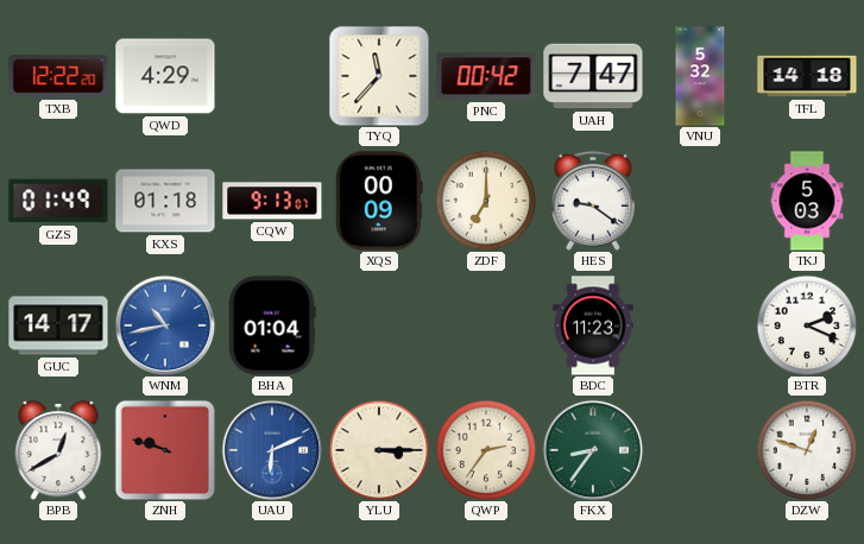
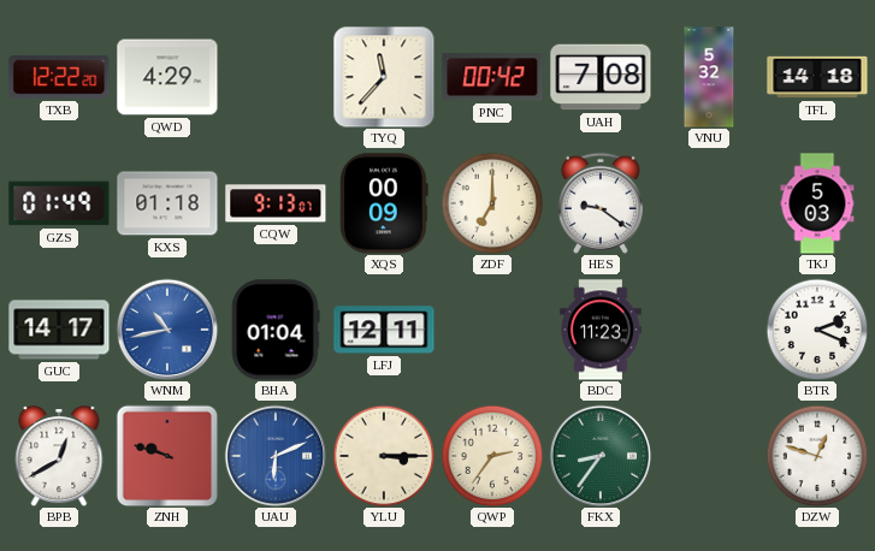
UAH: 7:47 -> 7:08 (601, 77)
LFJ: none -> 12:11 (384, 330)
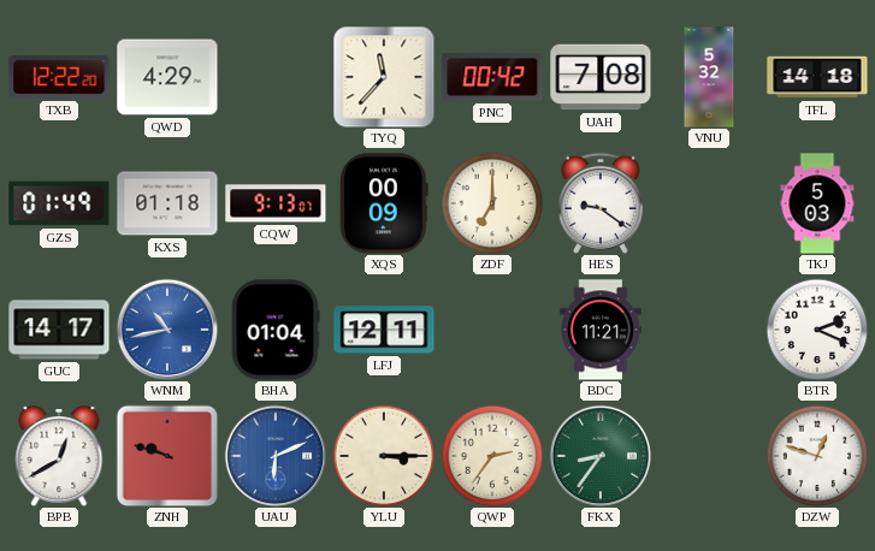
BDC: 11:23 -> 11:21 (601, 330)
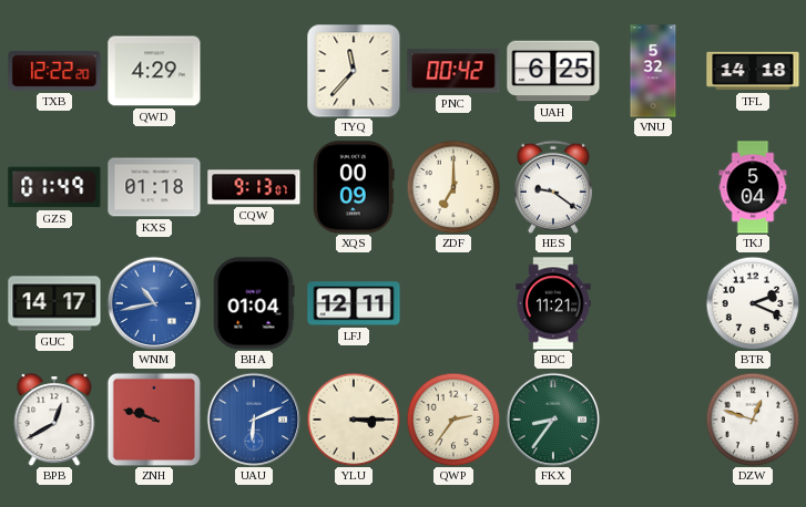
UAH: 7:08 -> 6:25 (553, 71)
TKJ: 5:03 -> 5:04 (753, 187)
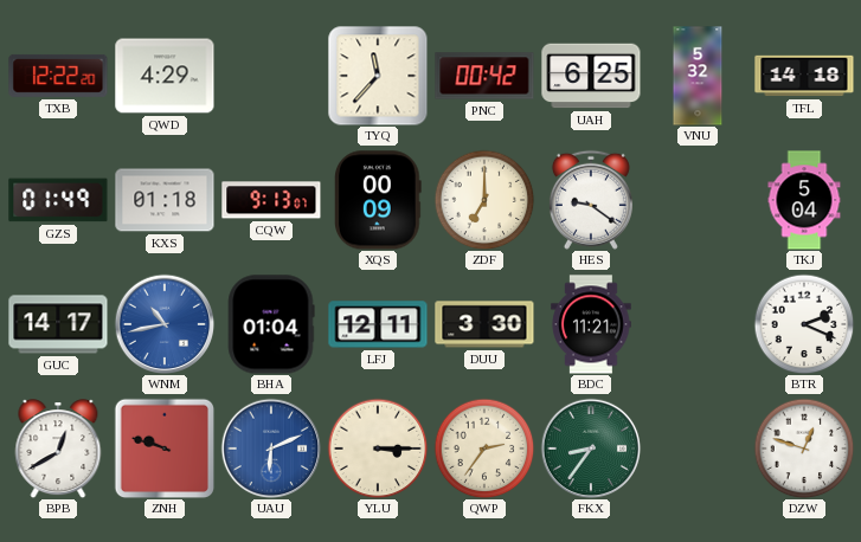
DUU: none -> 3:30 (484, 324)
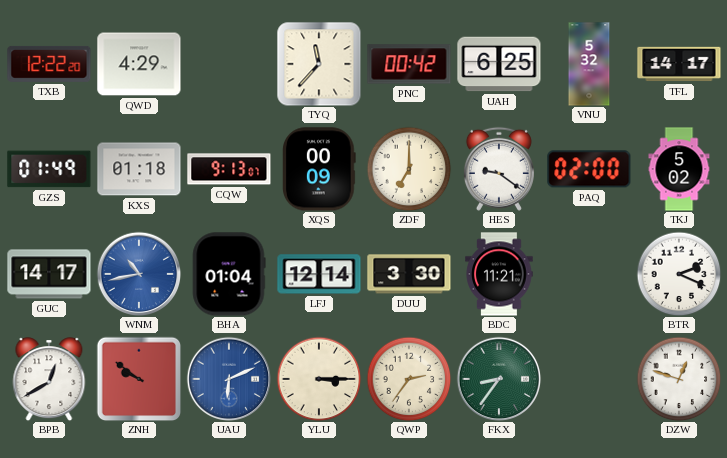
TFL: 14:18 -> 14:17 (679, 64)
PAQ: none -> 02:00 (589, 169)
TKJ: 5:04 -> 5:02 (679, 169)
LFJ: 12:11 -> 12:14 (319, 274)
ZNH: 9:48 -> 9:51 (139, 379)
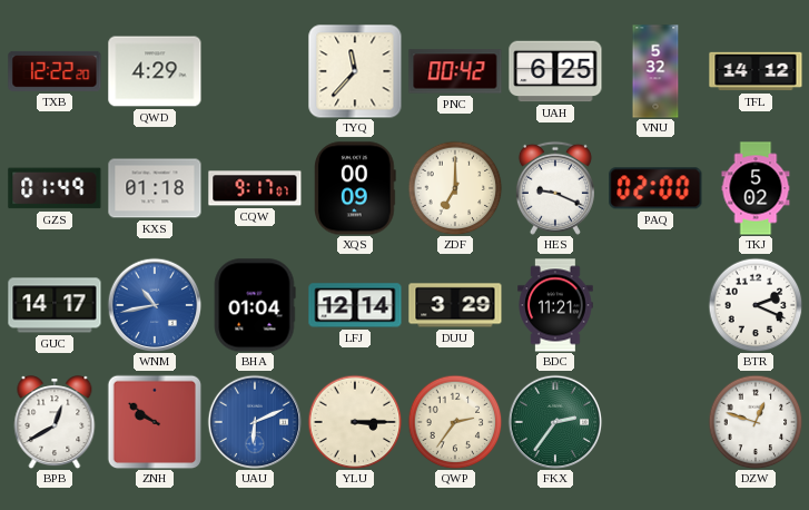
TFL: 14:17 -> 14:12 (756, 71)
CQW: 9:13 -> 9:17 (255, 188)
HES: 9:21 -> 9:19 (555, 188)
DUU: 3:30 -> 3:29 (455, 305)
FKX: 8:36 -> 2:36 (555, 422)
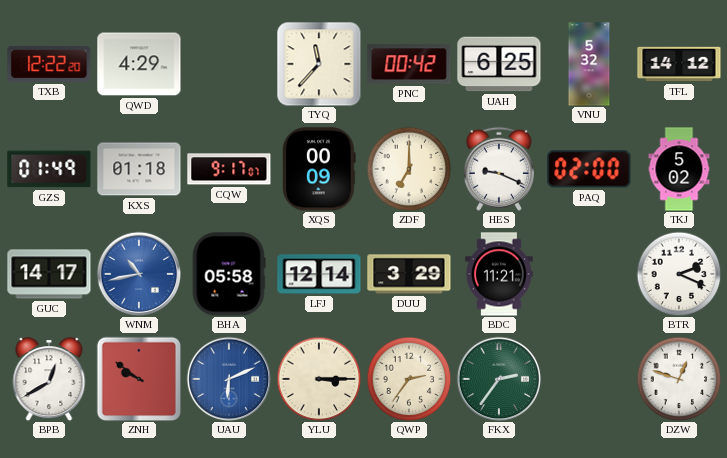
BHA: 01:04 -> 05:58 (229, 274)
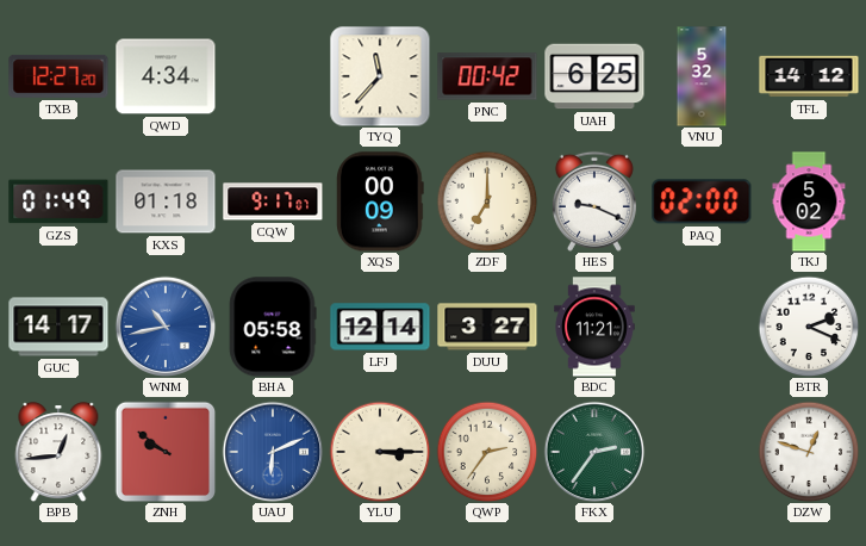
TXB: 12:22 -> 12:27 (58, 76)
QWD: 4:29 -> 4:34 (166, 76)
DUU: 3:29 -> 3:27 (487, 327)
BPB: 12:40 -> 12:44 (58, 452)
